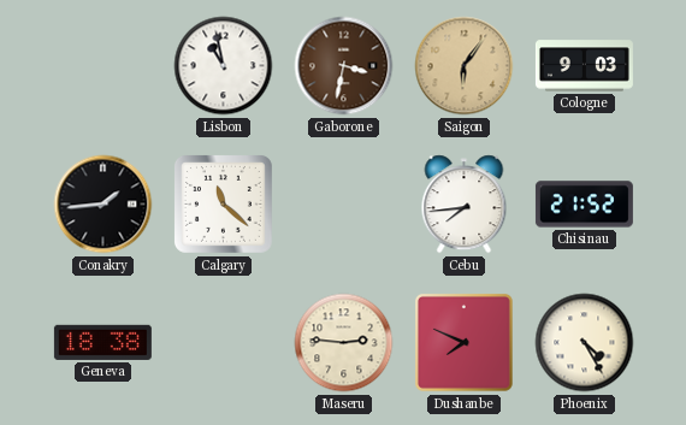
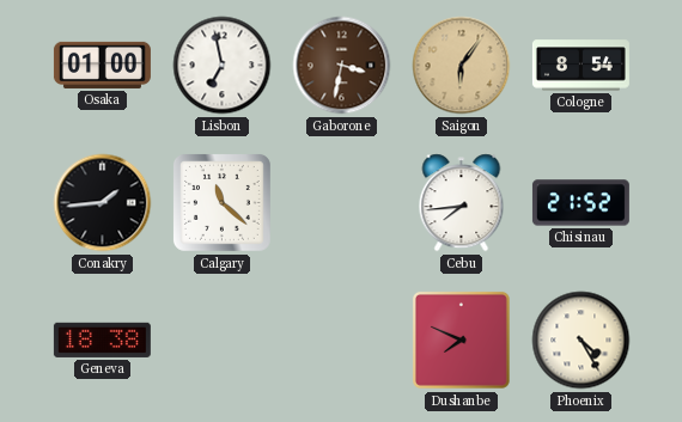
Osaka: none -> 01:00 (102, 65)
Lisbon: 10:58 -> 6:58 (223, 66)
Cologne: 9:03 -> 8:54 (580, 66)
Maseru: 2:46 -> none (344, 343)
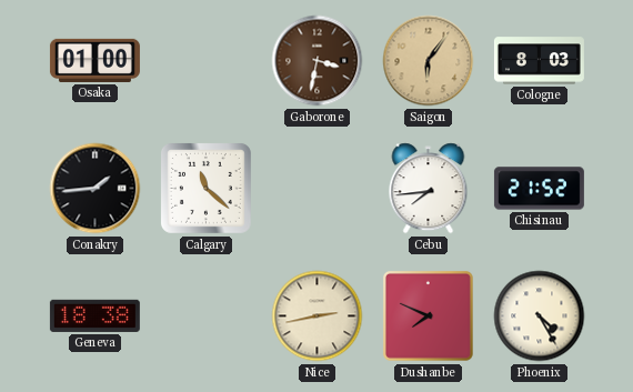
Lisbon: 6:58 -> none (223, 66)
Cologne: 8:54 -> 8:03 (539, 61)
Nice: none -> 2:43 (318, 316)
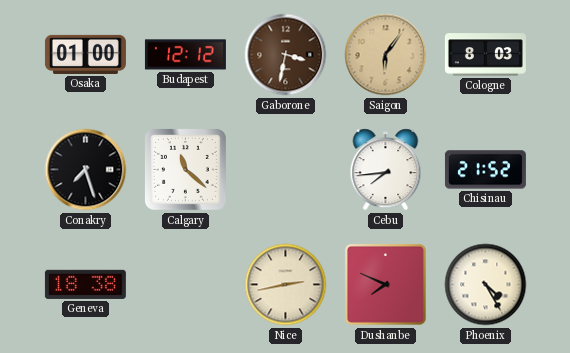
Budapest: none -> 12:12 (185, 55)
Conakry: 1:44 -> 7:27 (86, 170)
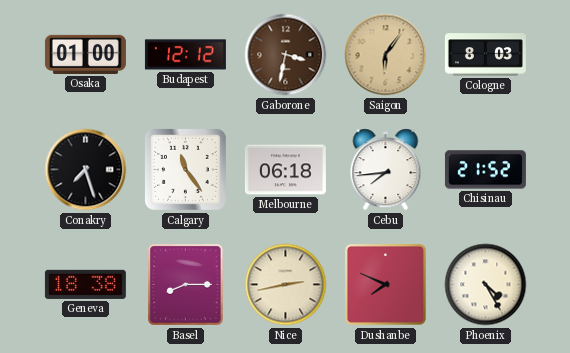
Calgary: 11:22 -> 11:24 (185, 169)
Melbourne: none -> 06:18 (285, 170)
Basel: none -> 8:15 (186, 285)
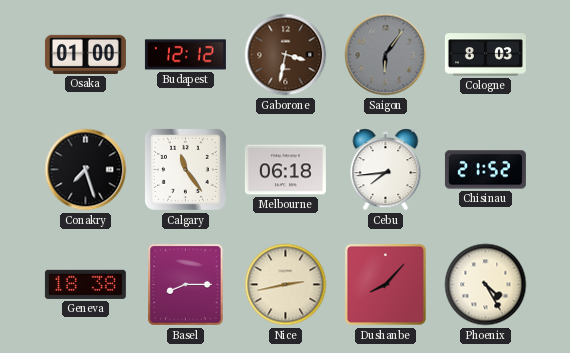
Saigon dial: champagne -> grey (386, 55)
Dushanbe: 7:49 -> 8:07 (385, 284)
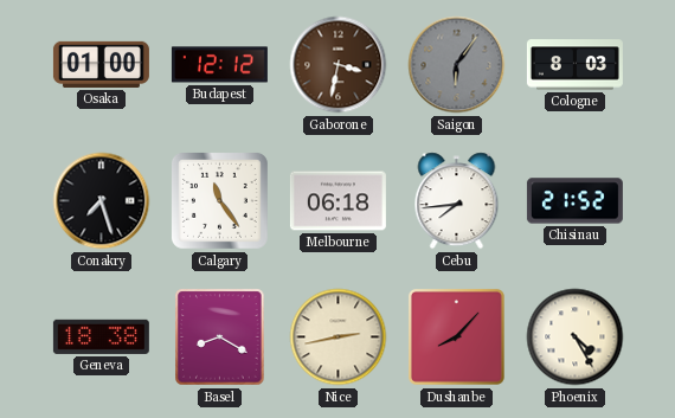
Basel: 8:15 -> 8:20 (220, 337)
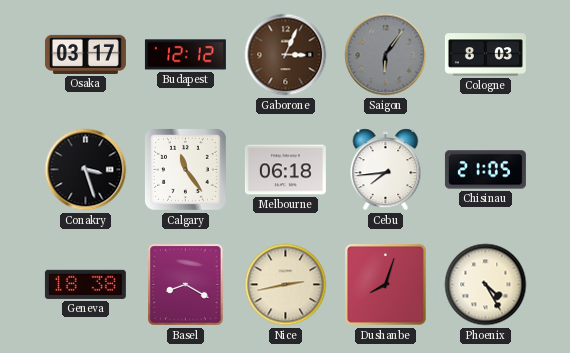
Osaka: 01:00 -> 03:17 (85, 54)
Gaborone: 3:32 -> 3:04 (286, 55)
Conakry: 7:27 -> 3:27 (86, 170)
Chisinau: 21:52 -> 21:05 (485, 170)
Dushanbe: 8:07 -> 8:03 (385, 284)
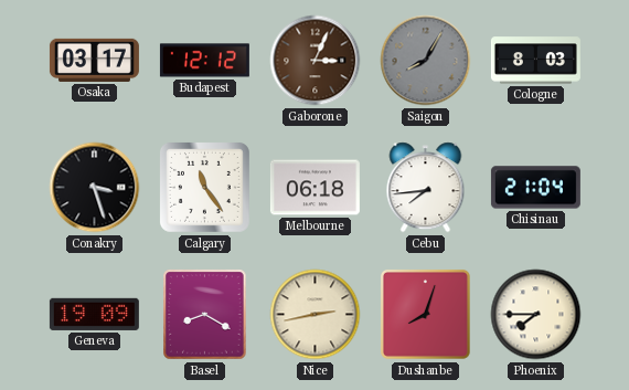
Saigon: 6:06 -> 8:05 (426, 61)
Chisinau: 21:05 -> 21:04 (535, 188)
Geneva: 18:38 -> 19:09 (94, 314)
Phoenix: 4:25 -> 7:45 (536, 315)
